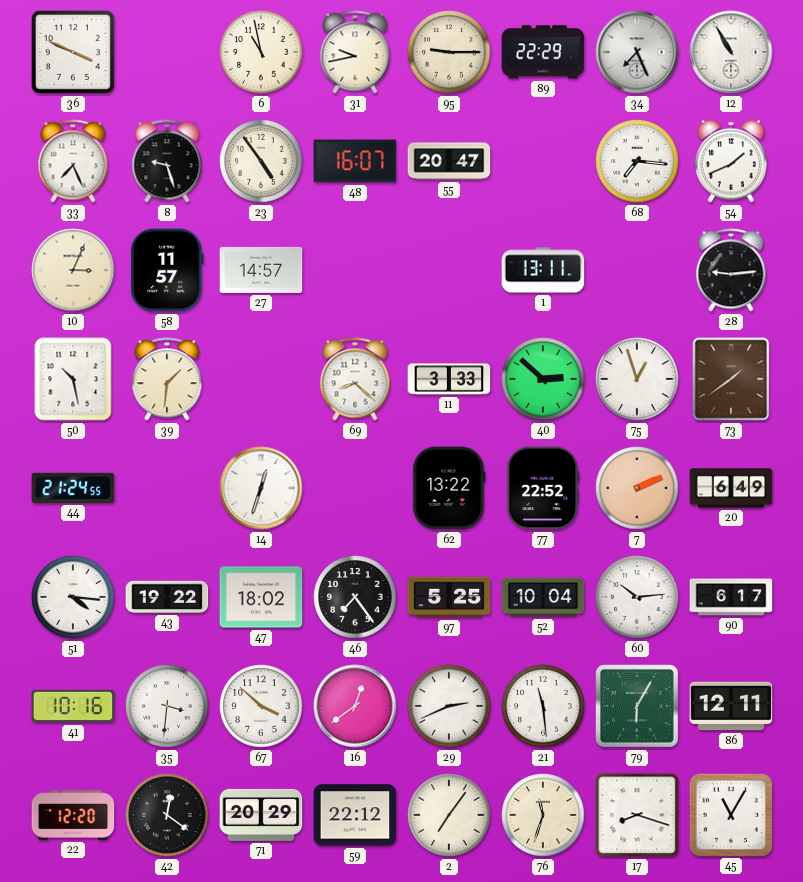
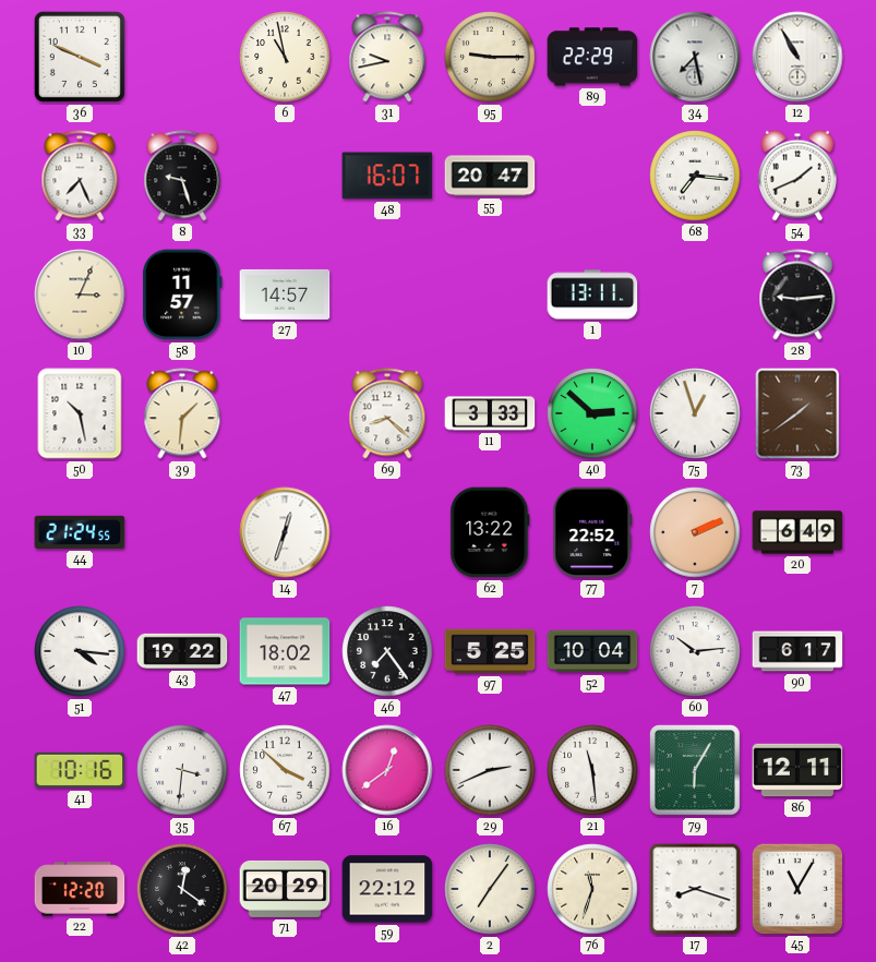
34: 7:26 -> 7:28 (695, 57)
23: 4:54 -> none (261, 161)
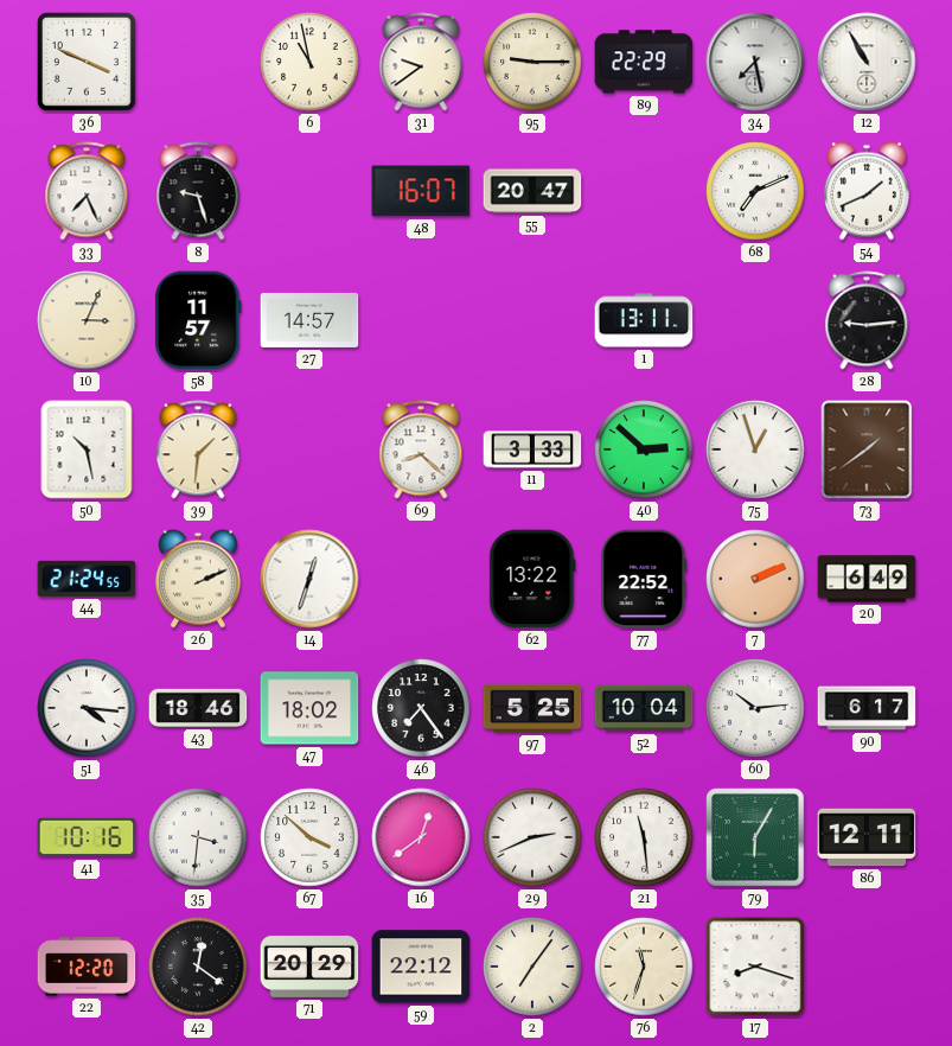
31: 9:43 -> 9:39 (421, 62)
68: 7:16 -> 7:11 (755, 191)
26: none -> 2:11 (198, 579)
43: 19:22 -> 18:46 (198, 708)
45: 11:05 -> none (796, 888)
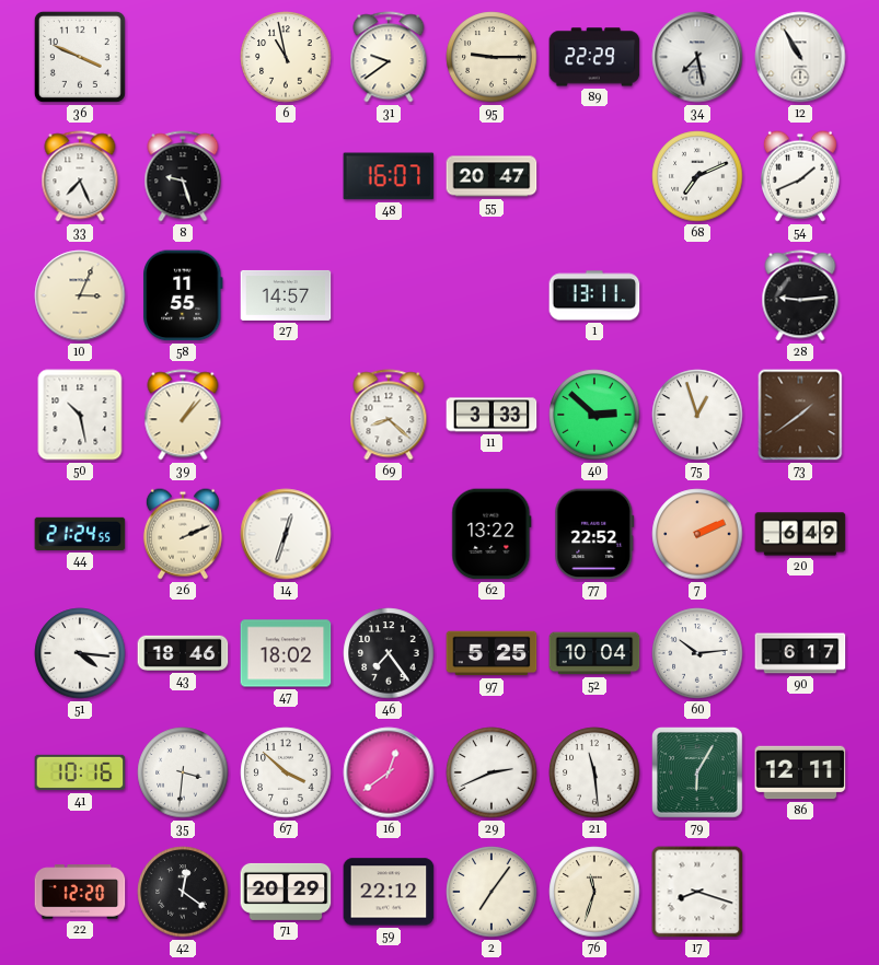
58: 11:57 -> 11:55 (183, 295)
39: 1:31 -> 1:07 (183, 415)
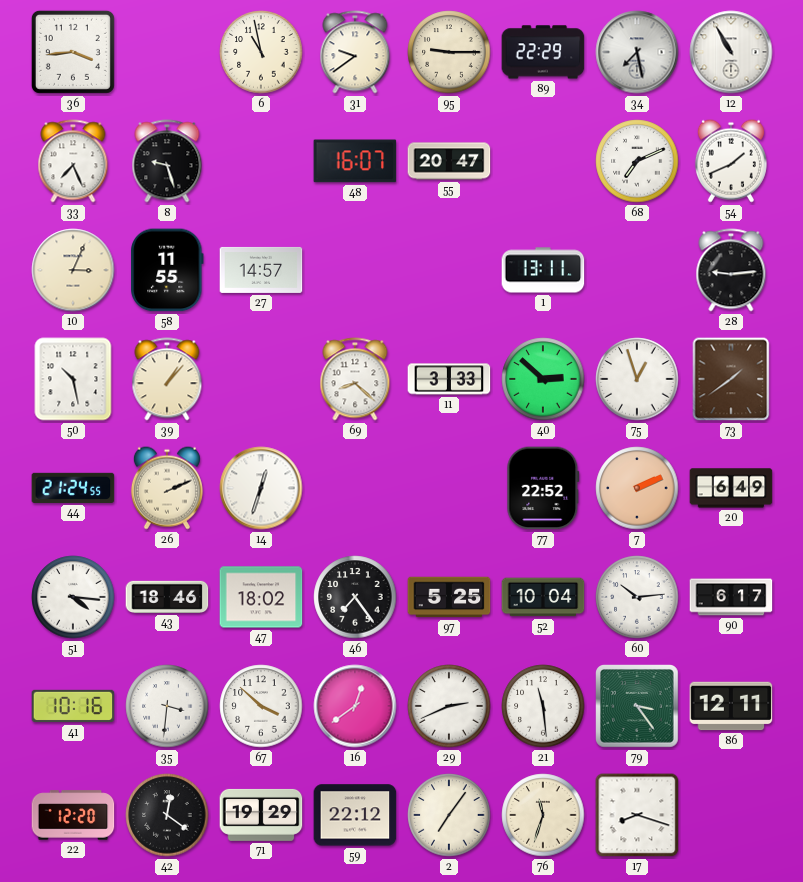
36: 3:49 -> 3:44 (73, 52)
62: 13:22 -> none (491, 534)
79: 6:05 -> 3:24 (638, 707)
71: 20:29 -> 19:29 (261, 815)
